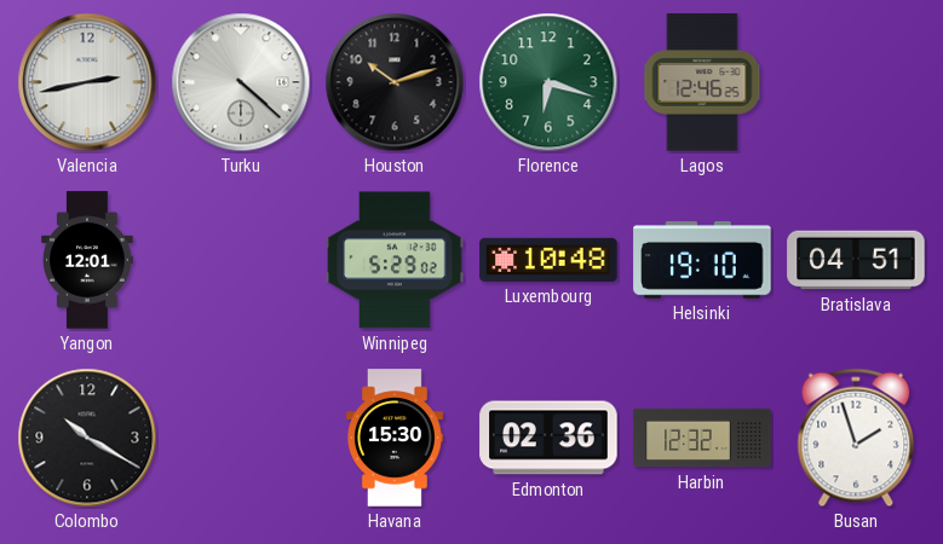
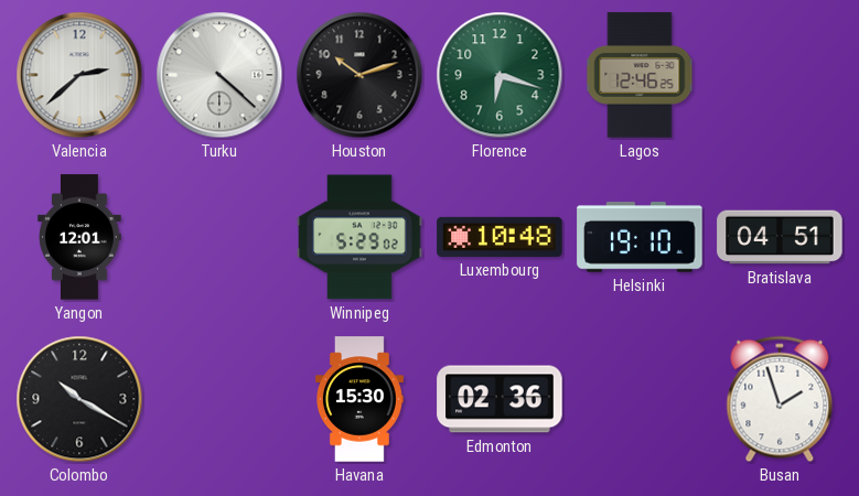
Valencia: 2:43 -> 2:38 (79, 75)
Harbin: 12:32 -> none (702, 438)
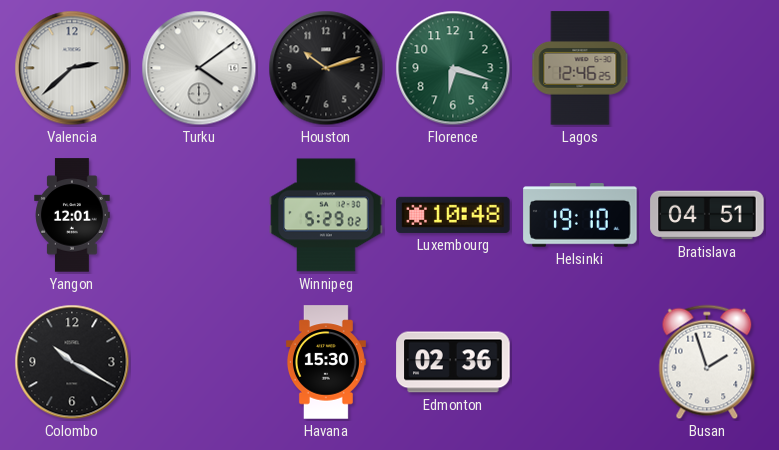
Turku: 4:22 -> 4:09 (199, 68)
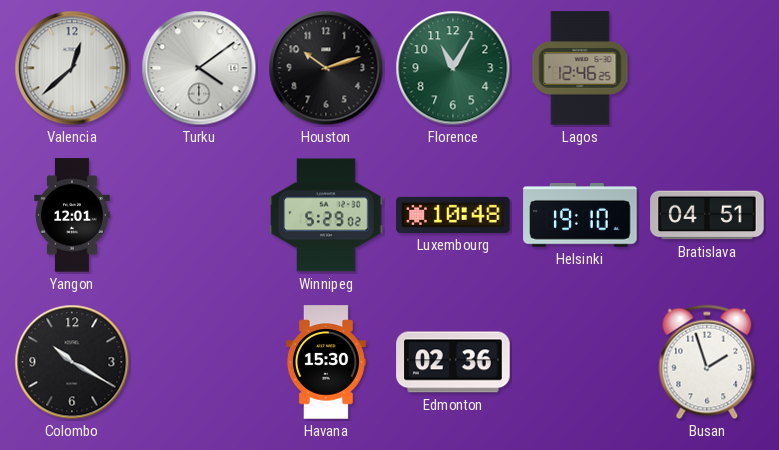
Valencia: 2:38 -> 12:38 (72, 68)
Florence: 6:18 -> 11:05 (453, 68)
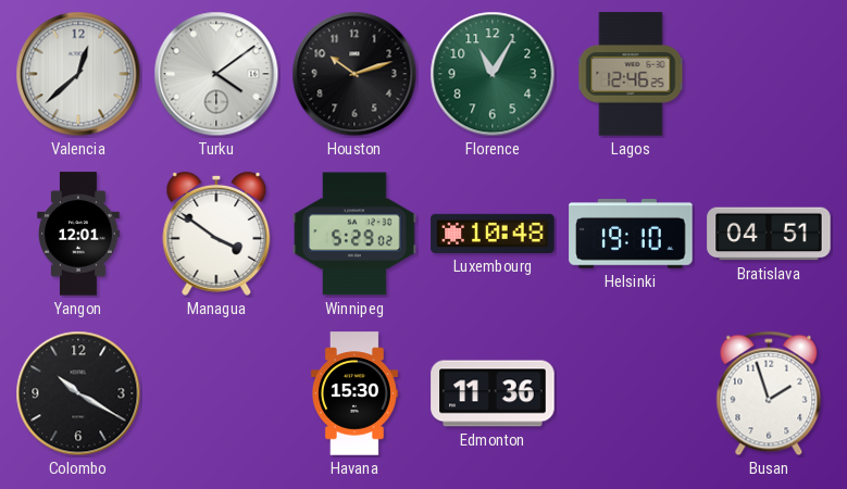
Managua: none -> 3:51 (216, 234)
Edmonton: 02:36 -> 11:36 (493, 393)
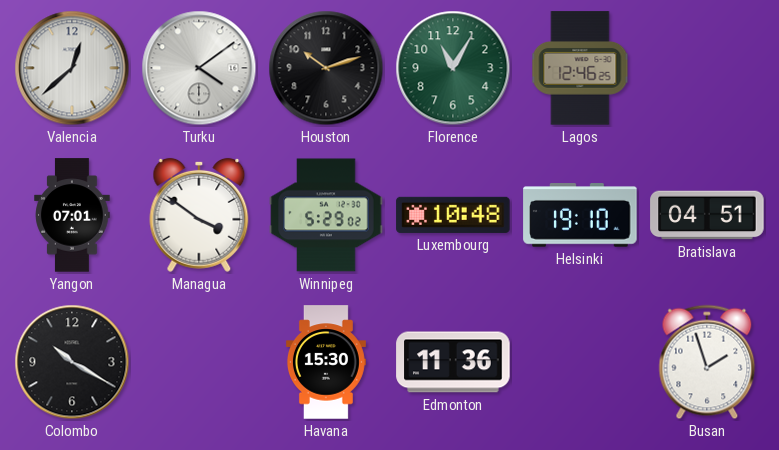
Yangon: 12:01 -> 07:01 (72, 215)
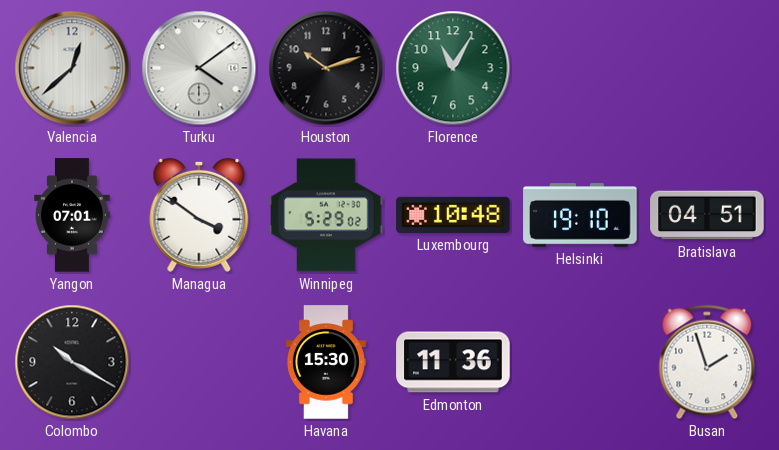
Lagos: 12:46 -> none (580, 68)
